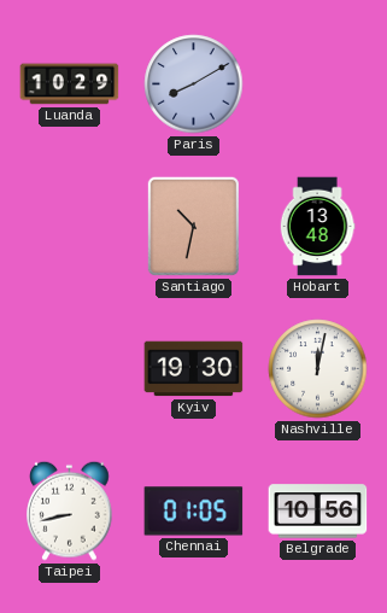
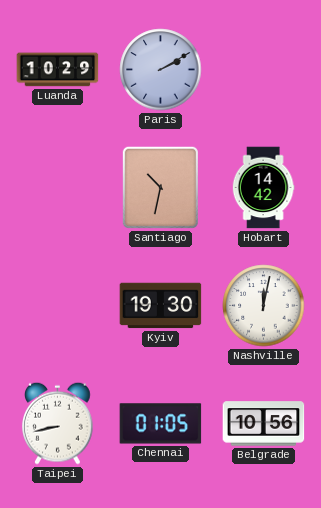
Paris: 8:10 -> 2:10 (161, 70)
Hobart: 13:48 -> 14:42 (263, 188)
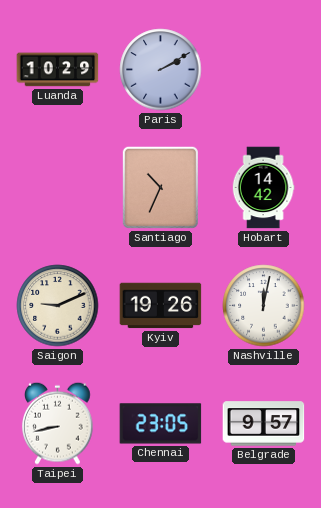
Santiago: 10:32 -> 10:34 (160, 187)
Saigon: none -> 9:11 (58, 306)
Kyiv: 19:30 -> 19:26 (161, 306)
Chennai: 01:05 -> 23:05 (161, 424)
Belgrade: 10:56 -> 9:57 (264, 424)
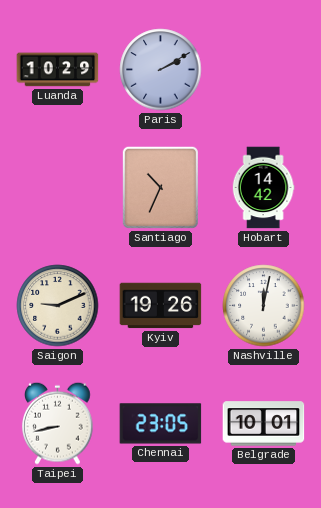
Belgrade: 9:57 -> 10:01 (264, 424)
